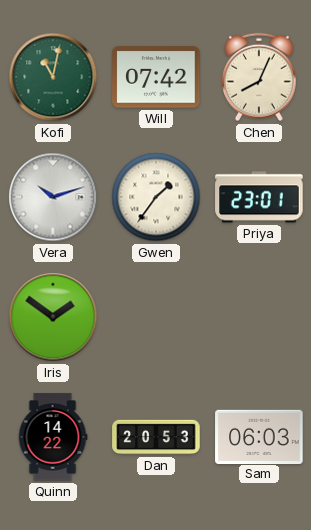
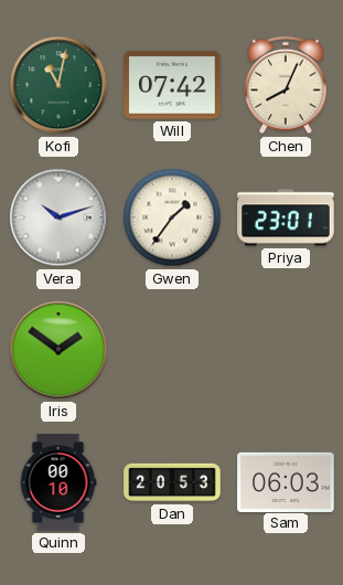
Quinn: 14:22 -> 00:10 (58, 482)
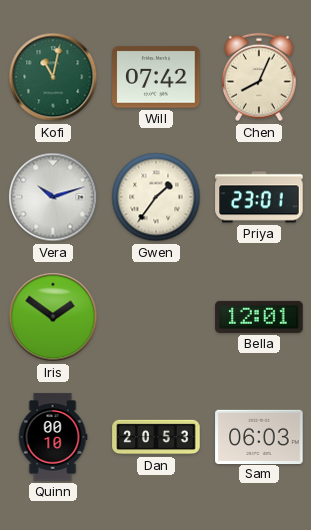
Bella: none -> 12:01 (259, 317)
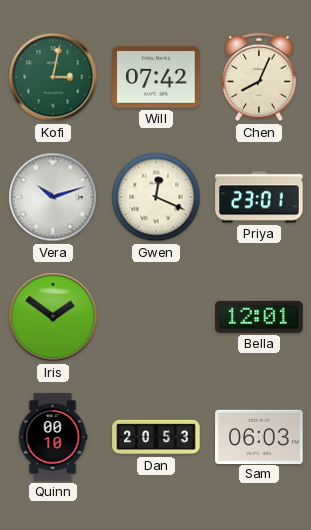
Kofi: 11:02 -> 3:02 (53, 77)
Gwen: 1:36 -> 12:19 (156, 197)
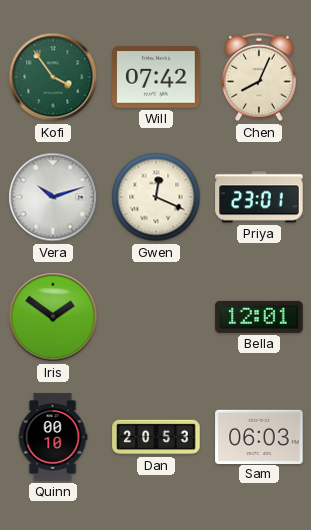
Kofi: 3:02 -> 3:54 (53, 77)
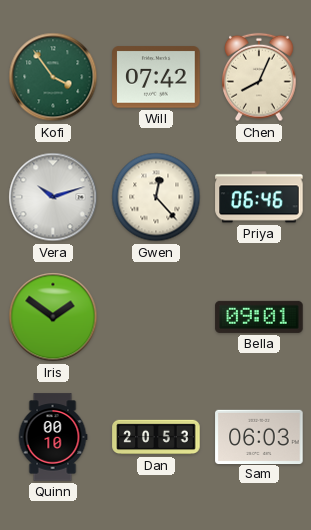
Gwen: 12:19 -> 12:23 (156, 197)
Priya: 23:01 -> 06:46 (259, 197)
Bella: 12:01 -> 09:01 (259, 317)
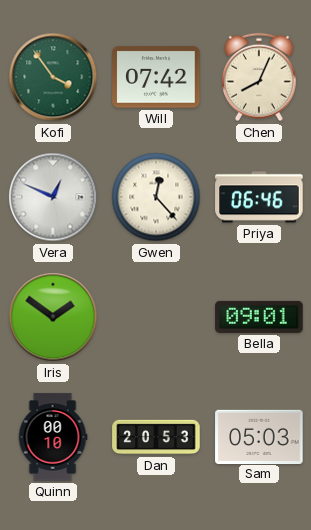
Vera: 10:12 -> 12:49 (53, 197)
Sam: 06:03 -> 05:03 (259, 436)
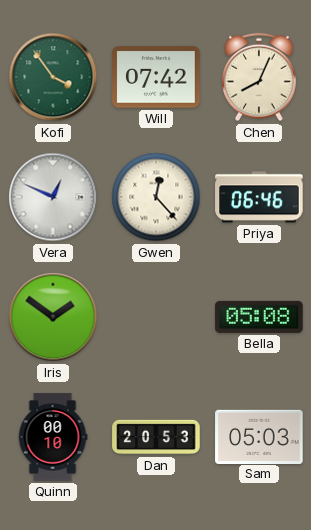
Bella: 09:01 -> 05:08 (259, 317)
